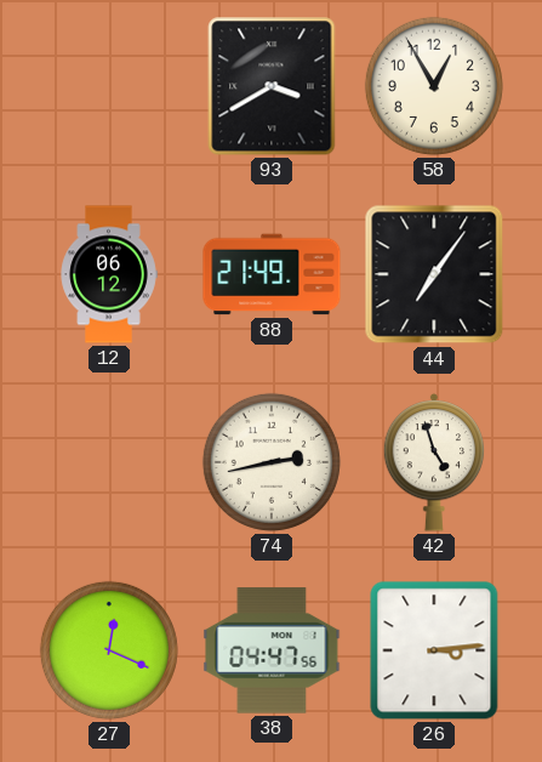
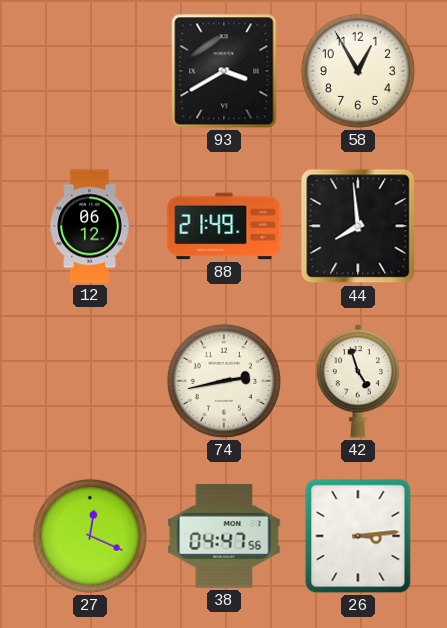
44: 7:06 -> 7:59 (358, 226)
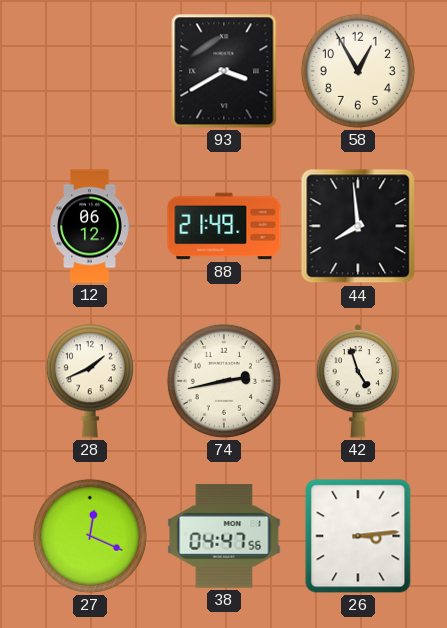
28: none -> 1:41 (90, 381)
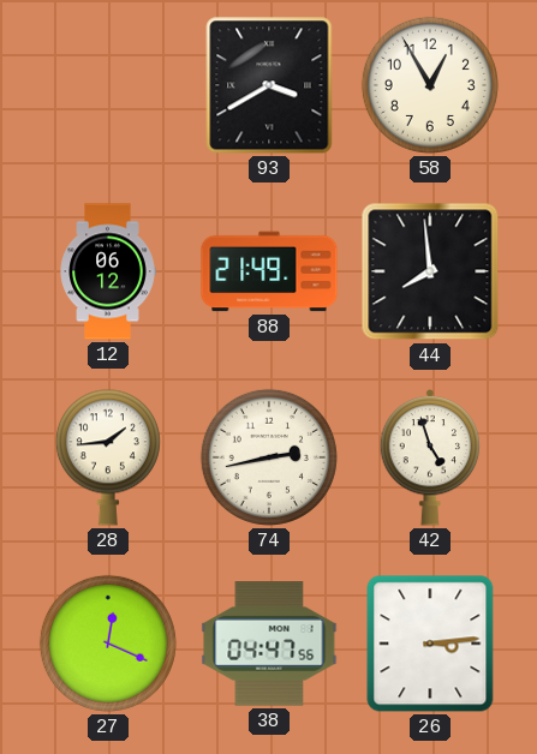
28: 1:41 -> 1:44 (108, 457)
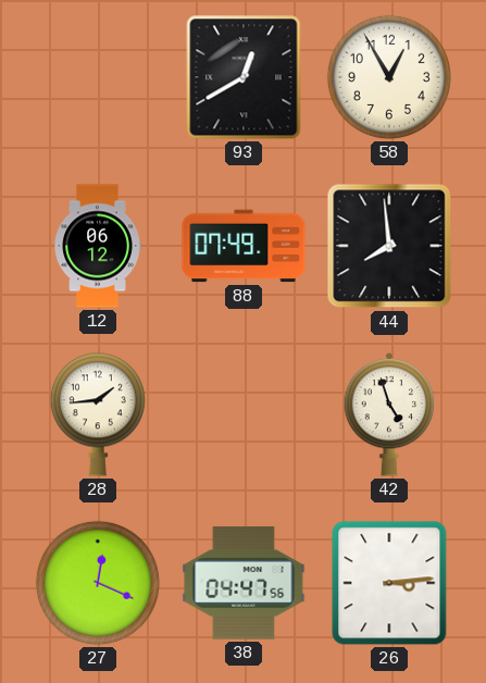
93: 3:40 -> 12:40 (244, 77)
88: 21:49 -> 07:49 (244, 246)
74: 2:43 -> none (269, 457)
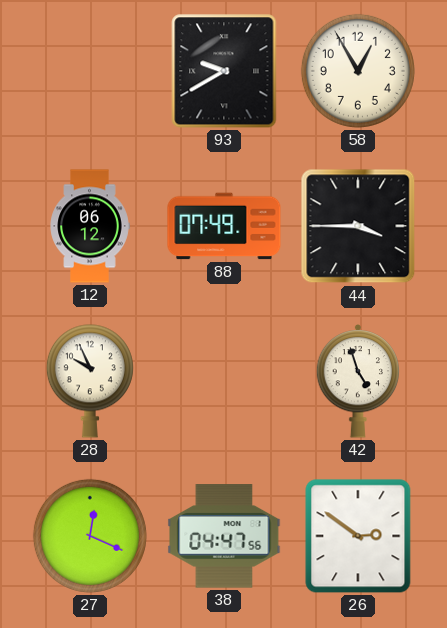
93: 12:40 -> 9:40 (224, 71)
44: 7:59 -> 3:45 (358, 226)
28: 1:44 -> 9:56 (90, 381)
26: 3:14 -> 2:51 (358, 536)
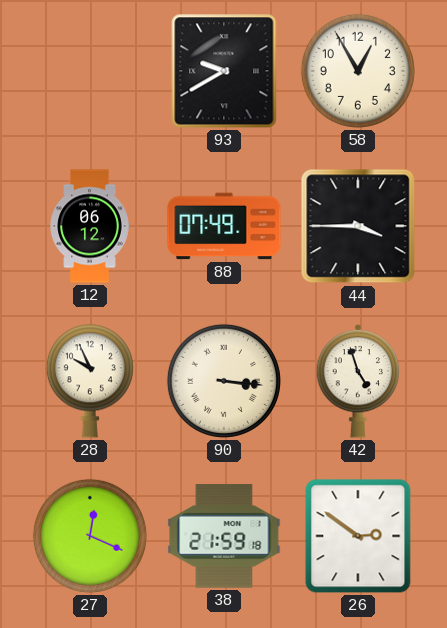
90: none -> 3:16 (224, 381)
38: 04:47 -> 21:59 (224, 536)
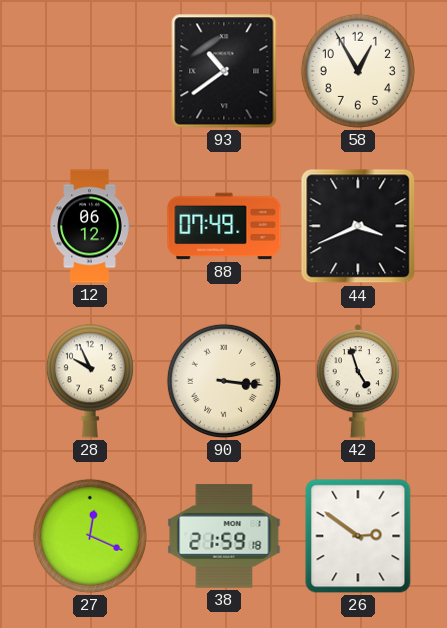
93: 9:40 -> 10:39 (224, 71)
44: 3:45 -> 3:41 (358, 226)
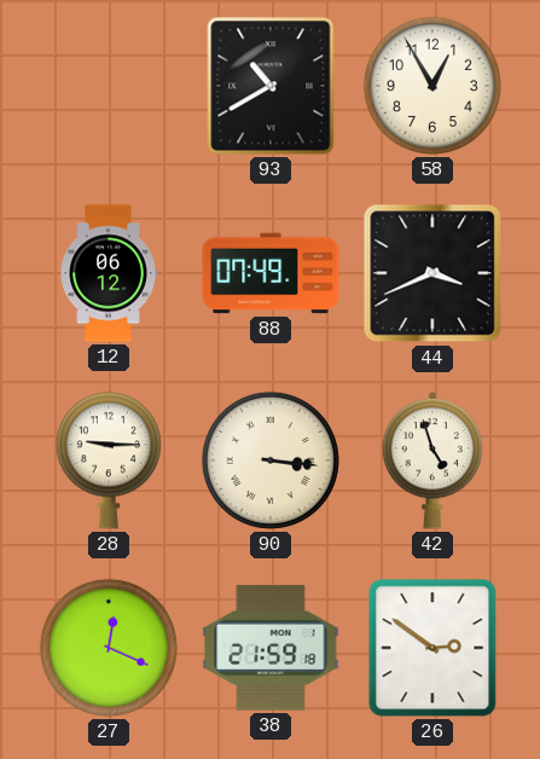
93: 10:39 -> 10:40 (271, 86)
28: 9:56 -> 9:15 (109, 460)
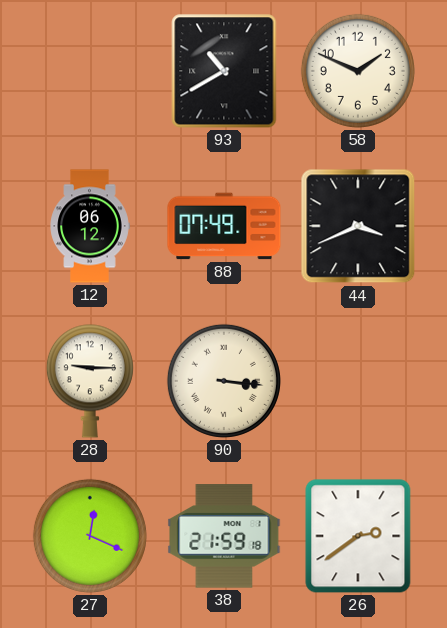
58: 12:55 -> 1:49 (358, 71)
42: 4:57 -> none (432, 462)
26: 2:51 -> 2:39 (358, 536)
